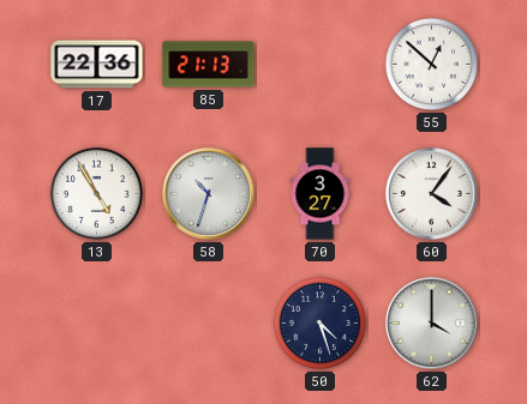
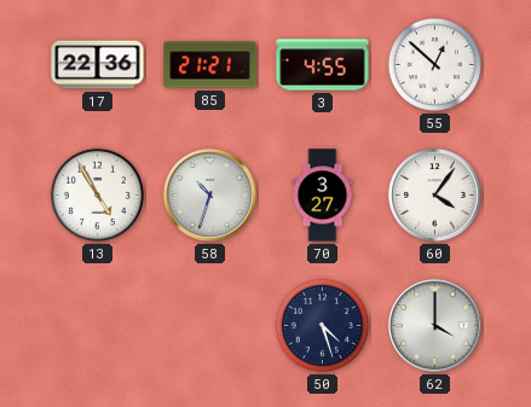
85: 21:13 -> 21:21 (210, 65)
3: none -> 4:55 (323, 65)
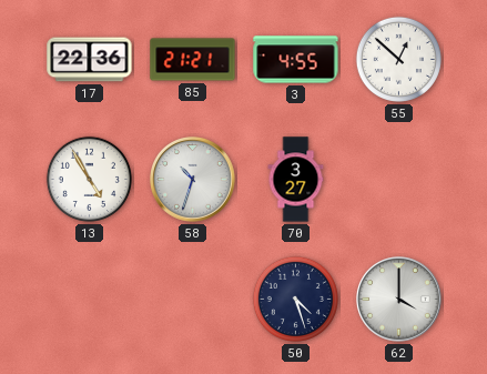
60: 4:06 -> none (435, 196)
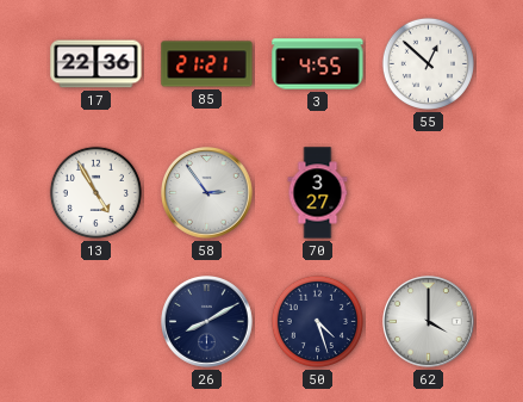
58: 10:33 -> 2:54 (207, 193)
26: none -> 8:10 (207, 322)
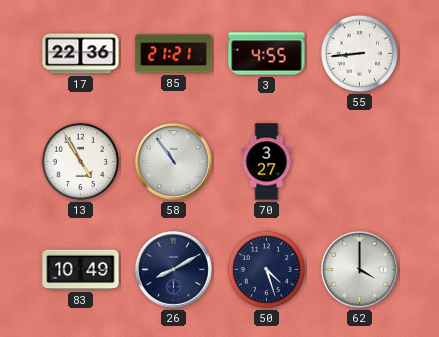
55: 12:52 -> 8:44 (359, 53)
58: 2:54 -> 10:54 (174, 162)
83: none -> 10:49 (81, 270)
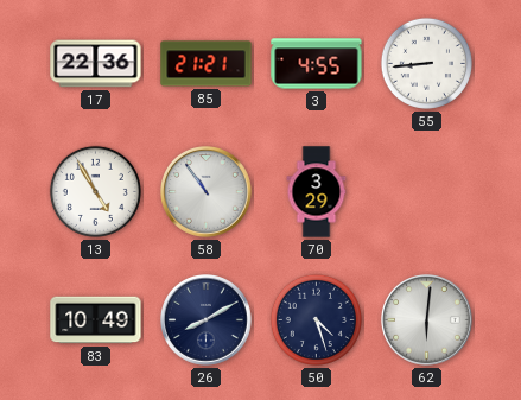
70: 3:27 -> 3:29 (317, 192)
62: 4:00 -> 6:01 (427, 320)
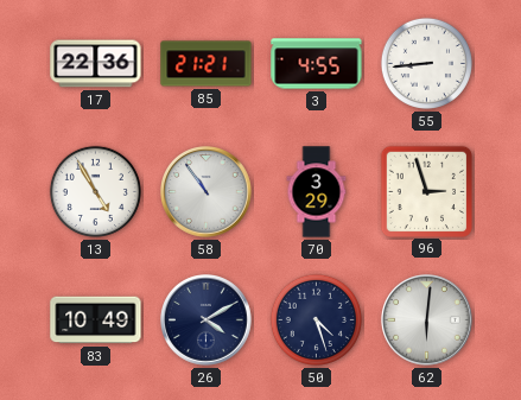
96: none -> 2:57 (426, 191)
26: 8:10 -> 4:10 (207, 320)
